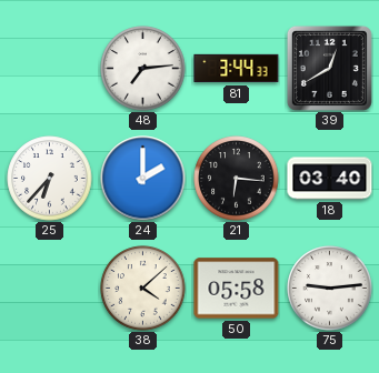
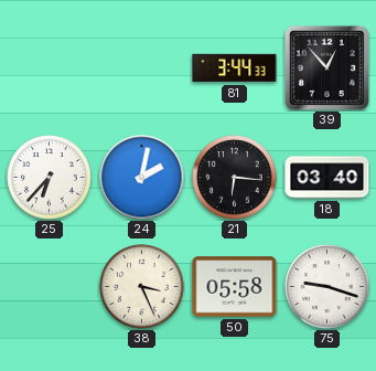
48: 7:14 -> none (143, 69)
39: 12:40 -> 12:53 (326, 67)
24: 2:00 -> 2:02 (142, 178)
38: 4:08 -> 3:26 (142, 287)
75: 9:14 -> 9:18 (327, 287)
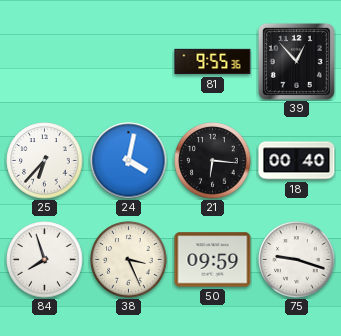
81: 3:44 -> 9:55 (213, 62)
24: 2:02 -> 4:02 (129, 161)
18: 03:40 -> 00:40 (297, 161)
84: none -> 7:57 (45, 260)
50: 05:58 -> 09:59 (213, 260)
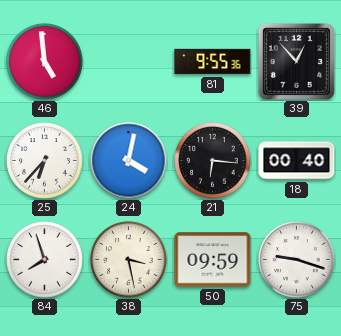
46: none -> 4:59 (45, 62)
38: 3:26 -> 3:28 (129, 260)
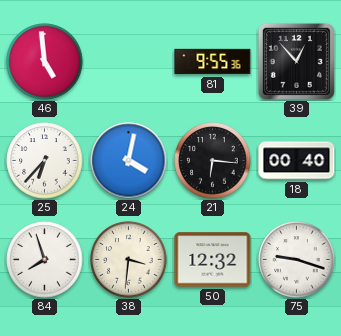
38: 3:28 -> 3:31 (129, 260)
50: 09:59 -> 12:32 (213, 260)
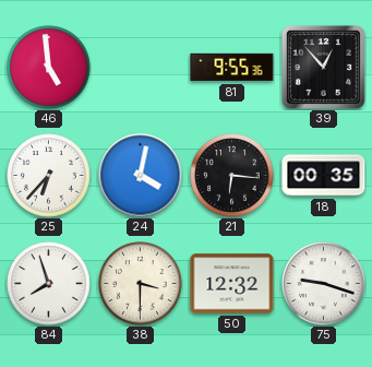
18: 00:40 -> 00:35 (324, 176)
38: 3:31 -> 3:30 (141, 284)
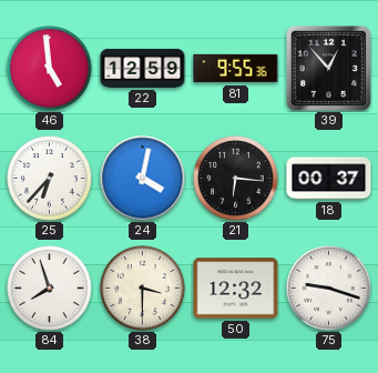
22: none -> 12:59 (143, 68)
18: 00:35 -> 00:37 (329, 179)
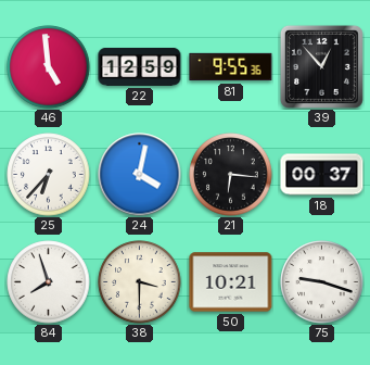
50: 12:32 -> 10:21 (231, 282)
